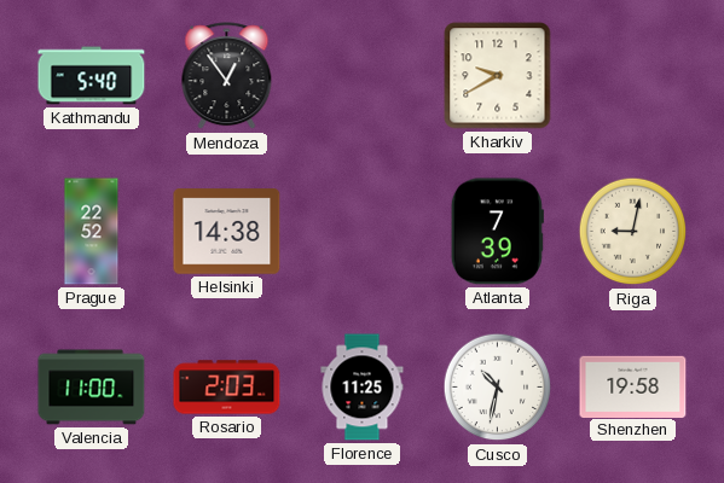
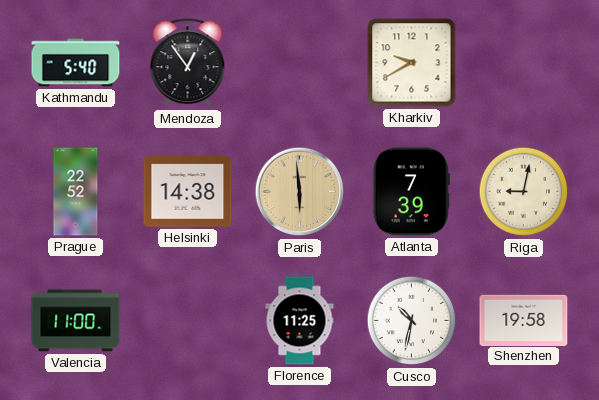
Paris: none -> 5:59 (300, 192)
Rosario: 2:03 -> none (227, 388)
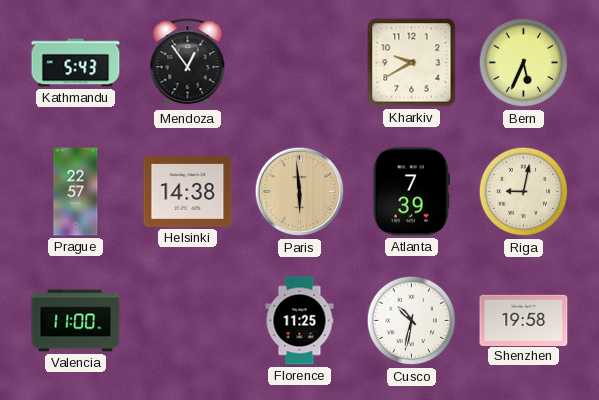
Kathmandu: 5:40 -> 5:43 (76, 63)
Bern: none -> 5:34 (524, 63)
Prague: 22:52 -> 22:57 (76, 192)
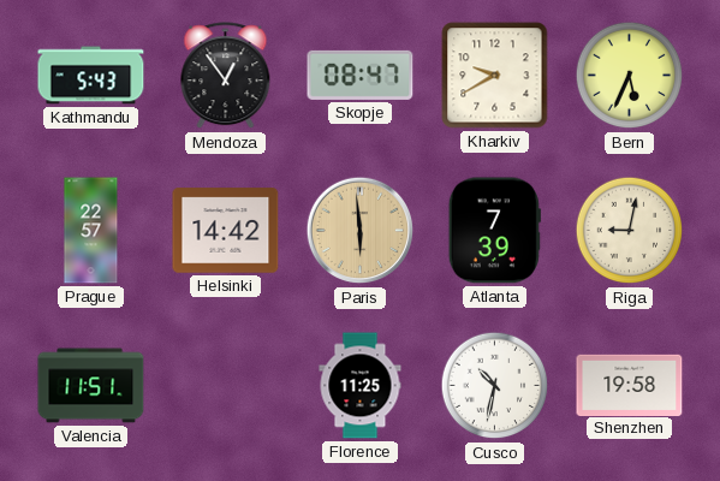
Skopje: none -> 08:47 (361, 75)
Helsinki: 14:38 -> 14:42 (226, 231)
Valencia: 11:00 -> 11:51 (91, 386)
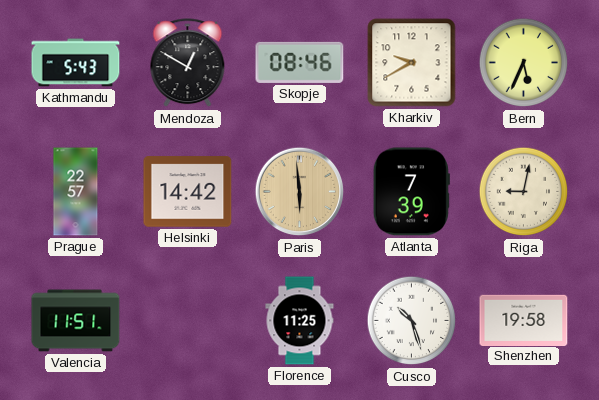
Mendoza: 12:54 -> 12:50 (188, 63)
Skopje: 08:47 -> 08:46 (300, 62)
Cusco: 10:32 -> 10:27 (412, 321)
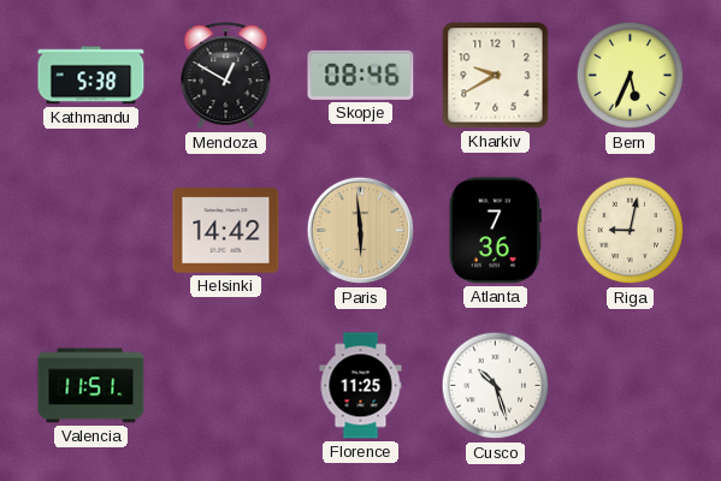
Kathmandu: 5:43 -> 5:38 (91, 76)
Prague: 22:57 -> none (76, 192)
Atlanta: 7:39 -> 7:36 (495, 231)
Shenzhen: 19:58 -> none (524, 320)
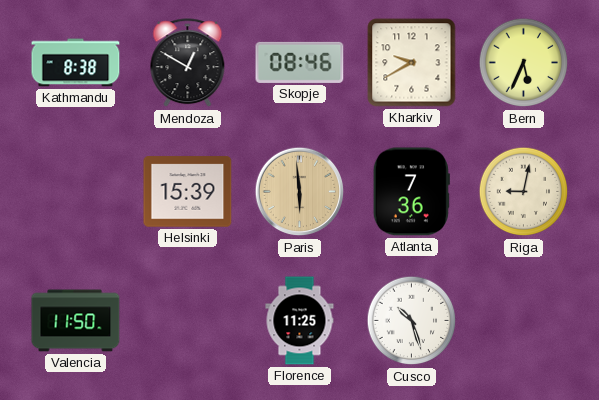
Kathmandu: 5:38 -> 8:38 (76, 63)
Helsinki: 14:42 -> 15:39 (188, 192)
Valencia: 11:51 -> 11:50 (76, 321)
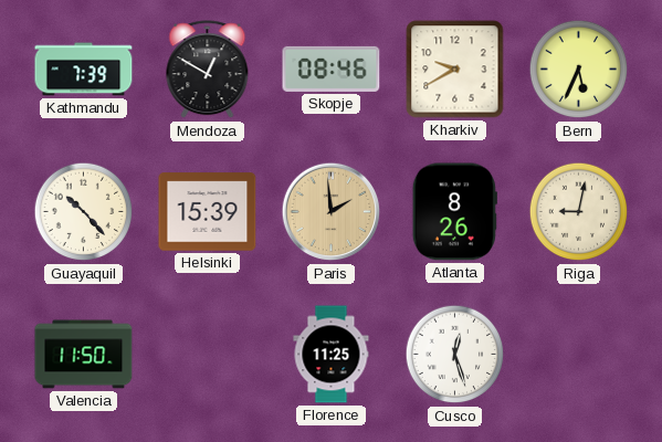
Kathmandu: 8:38 -> 7:39 (84, 70)
Guayaquil: none -> 10:23 (84, 212)
Paris: 5:59 -> 1:59 (332, 212)
Atlanta: 7:36 -> 8:26 (454, 212)
Cusco: 10:27 -> 12:27 (455, 355)
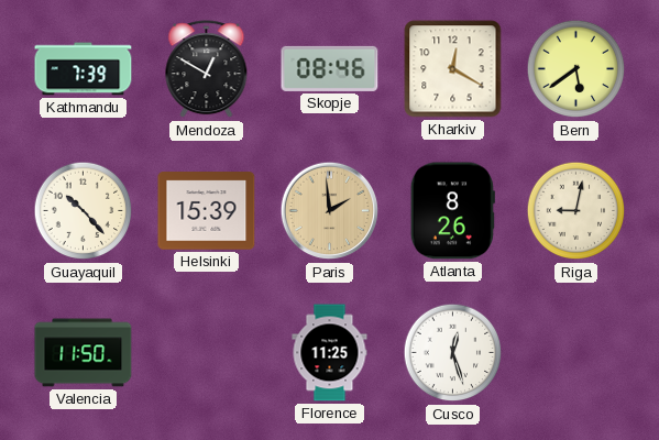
Kharkiv: 9:40 -> 12:20 (453, 69)
Bern: 5:34 -> 5:39 (576, 69)
